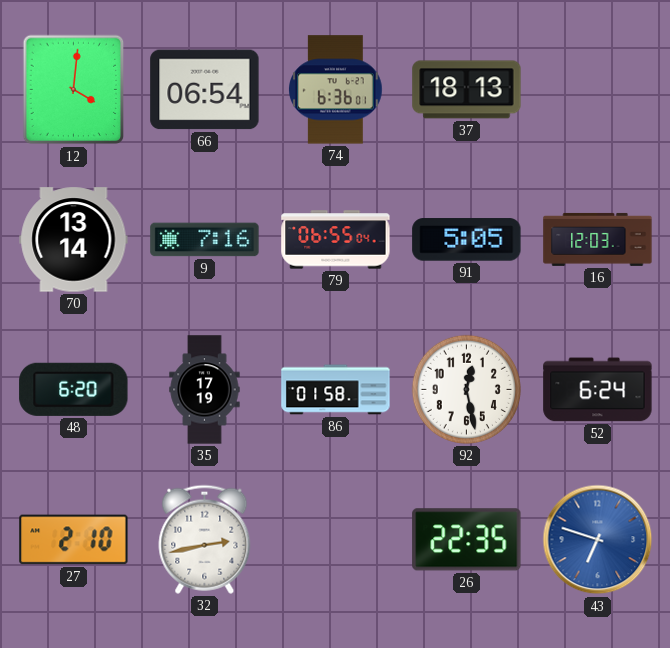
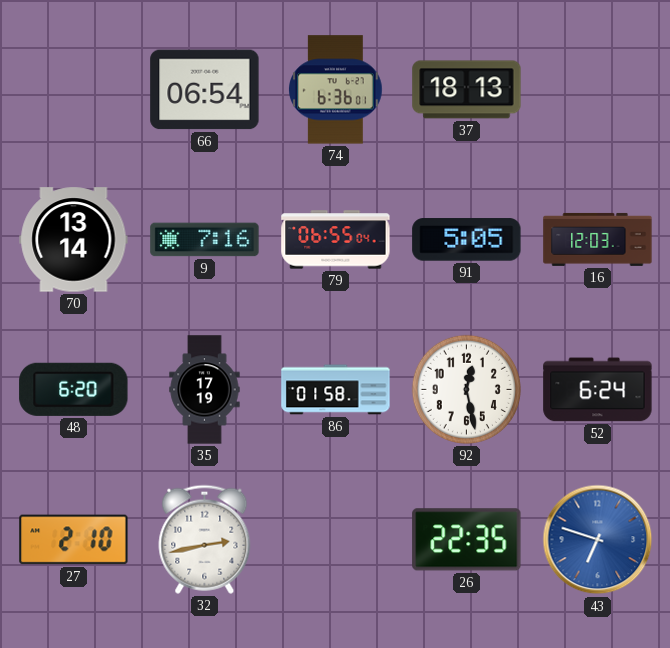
12: 4:01 -> none (74, 90)
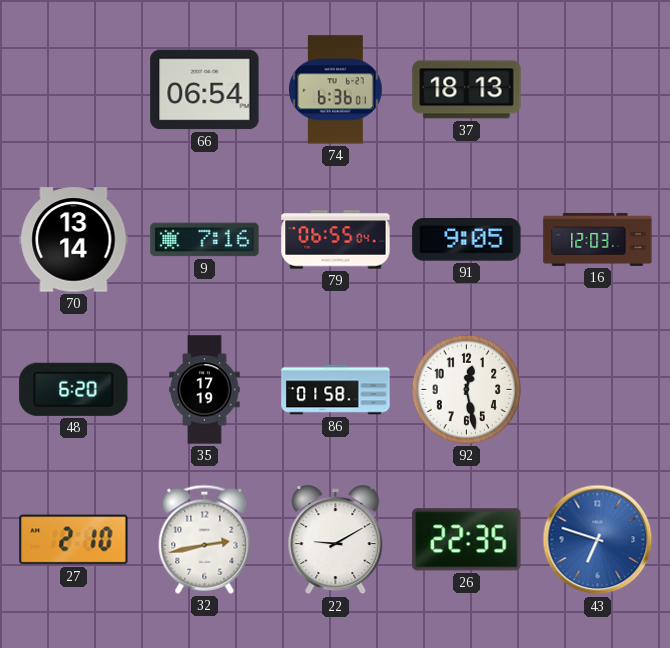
91: 5:05 -> 9:05 (467, 240)
52: 6:24 -> none (598, 390)
22: none -> 9:10 (336, 540)
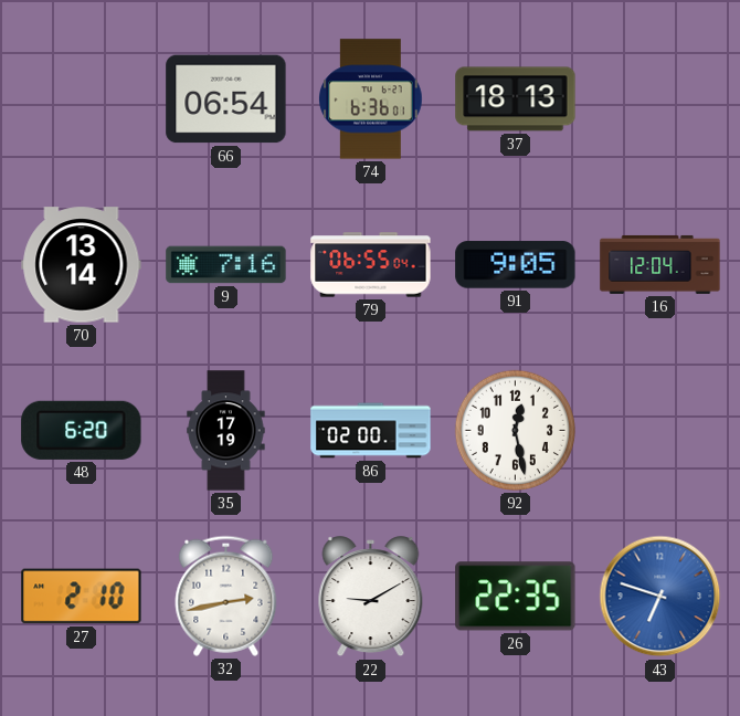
16: 12:03 -> 12:04 (660, 264)
86: 01:58 -> 02:00 (371, 431)
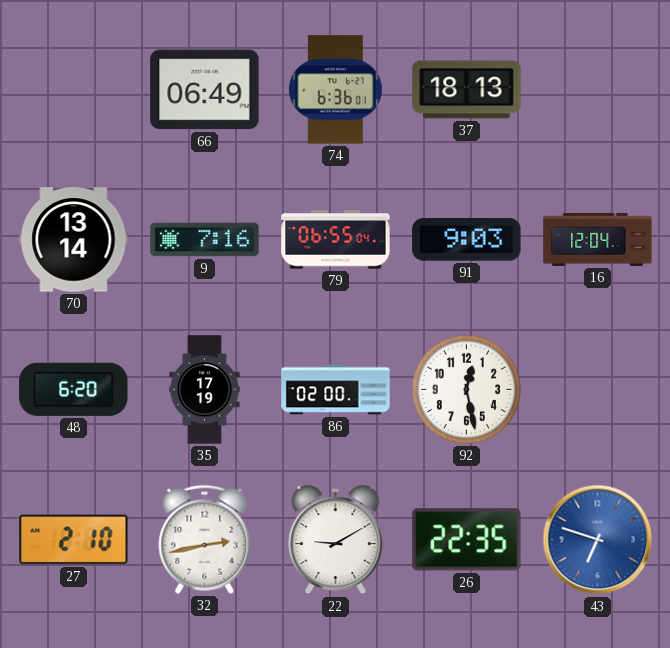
66: 06:54 -> 06:49 (205, 90)
91: 9:05 -> 9:03 (467, 240)
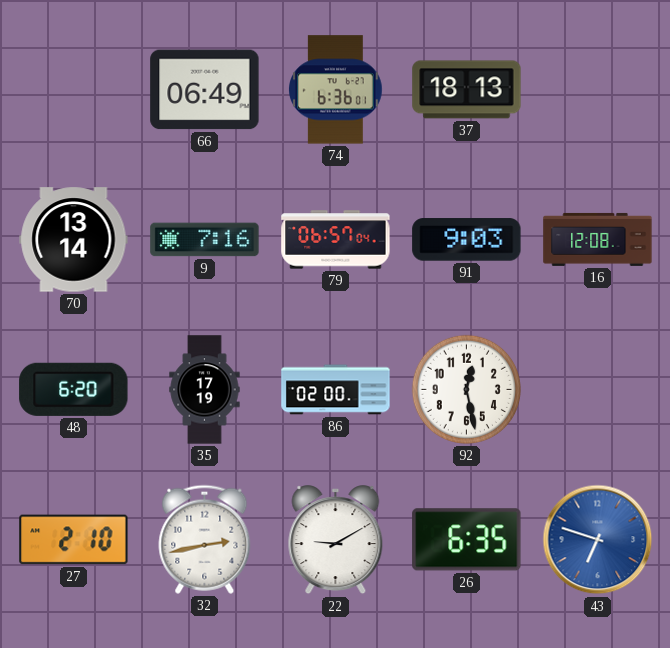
79: 06:55 -> 06:57 (336, 240)
16: 12:04 -> 12:08 (598, 239)
26: 22:35 -> 6:35 (467, 540)
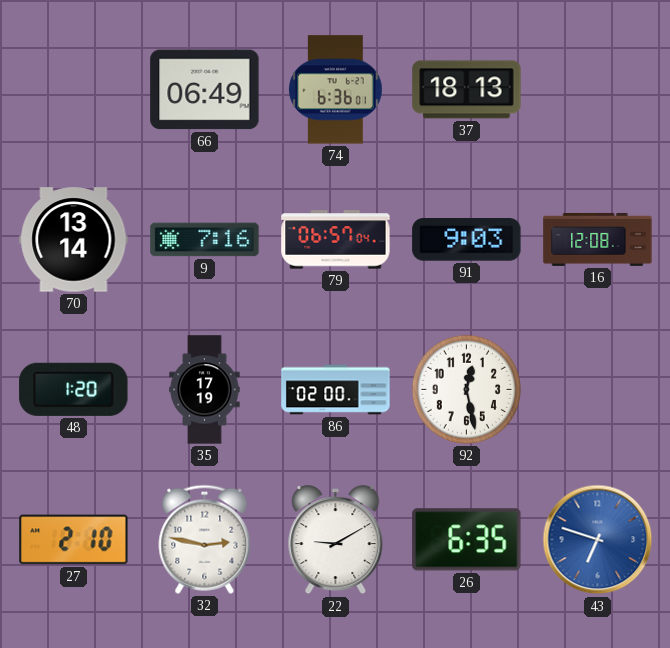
48: 6:20 -> 1:20 (74, 389)
32: 2:43 -> 2:47 (205, 539)
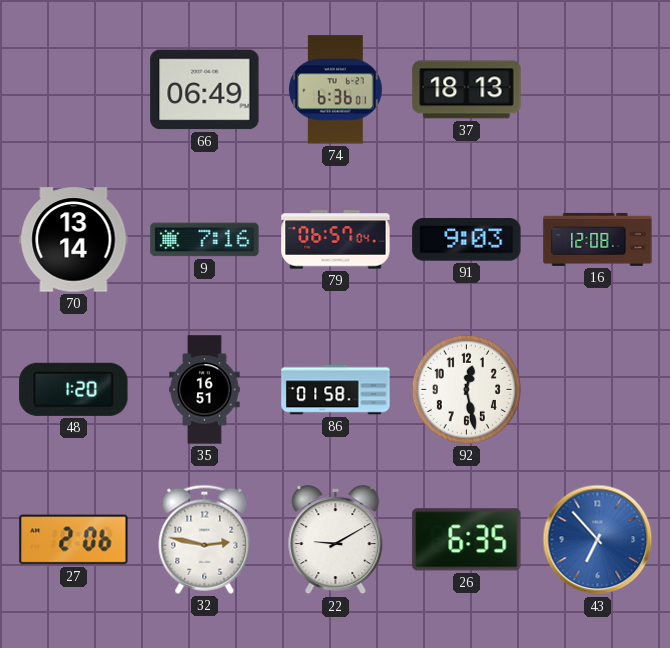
35: 17:19 -> 16:51 (205, 390)
86: 02:00 -> 01:58 (336, 390)
27: 2:10 -> 2:06 (74, 540)
43: 6:48 -> 6:53 (598, 540)
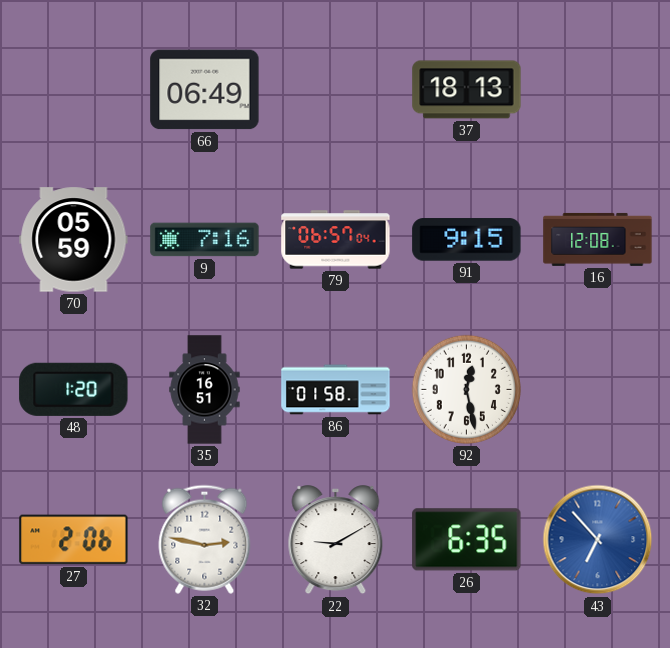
74: 6:36 -> none (336, 90)
70: 13:14 -> 05:59 (74, 240)
91: 9:03 -> 9:15 (467, 240)
